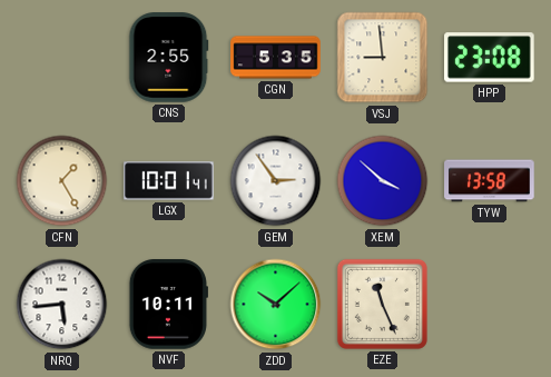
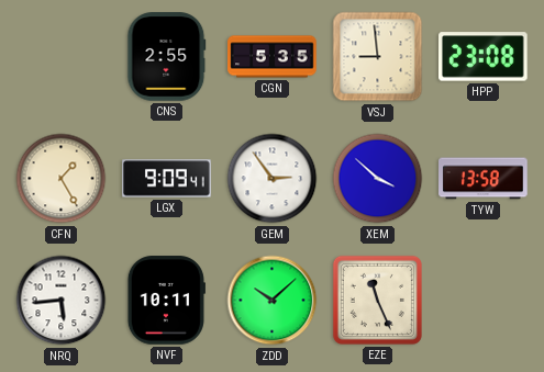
LGX: 10:01 -> 9:09 (167, 179)
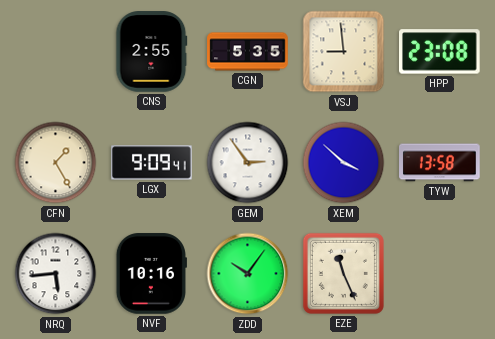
NVF: 10:11 -> 10:16 (151, 274)
ZDD: 10:08 -> 10:06 (248, 274)
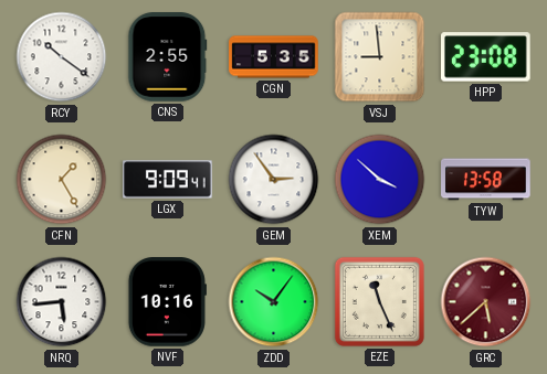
RCY: none -> 10:21 (62, 57)
GRC: none -> 5:38 (486, 302)
